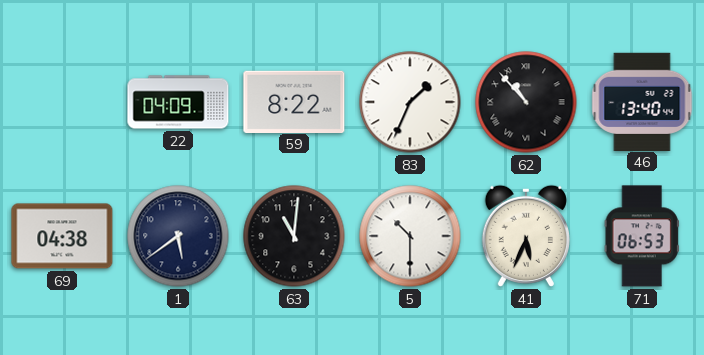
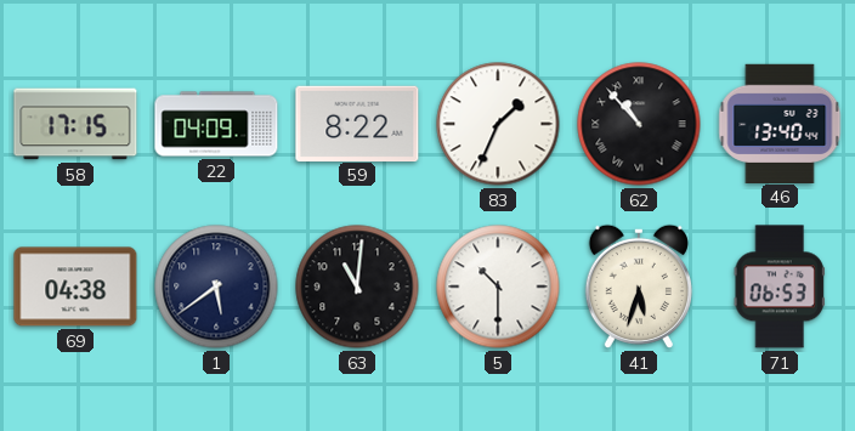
58: none -> 17:15 (75, 124)
41: 5:34 -> 5:33 (639, 287)
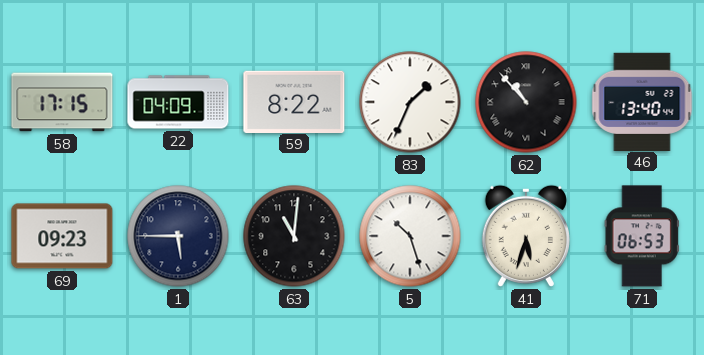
69: 04:38 -> 09:23 (62, 236)
1: 5:39 -> 5:45 (178, 236)
5: 10:30 -> 10:27 (410, 236)
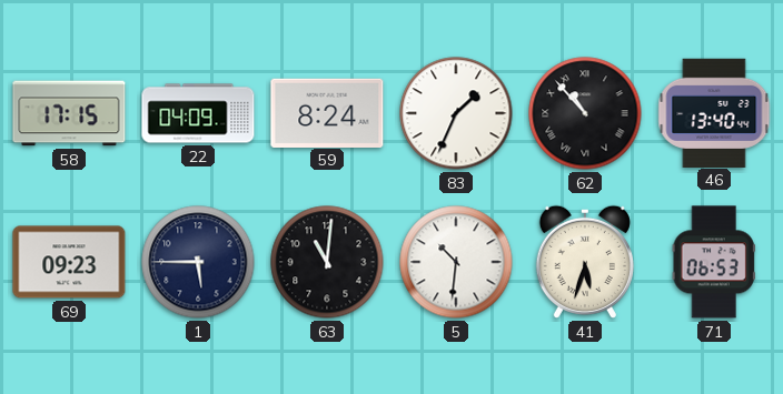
59: 8:22 -> 8:24 (327, 112)
5: 10:27 -> 10:31 (456, 262)
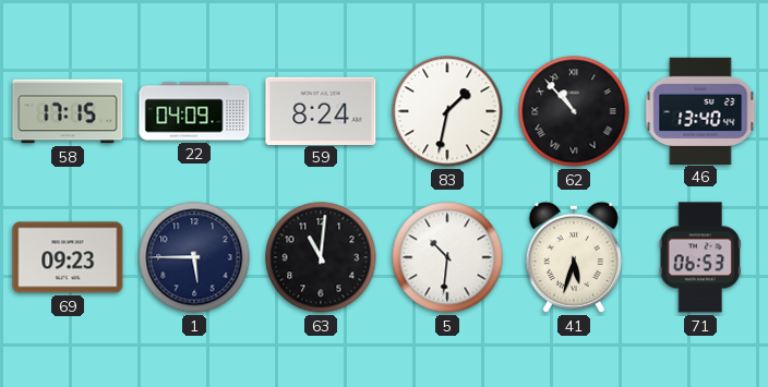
83: 1:34 -> 1:32 (447, 111)
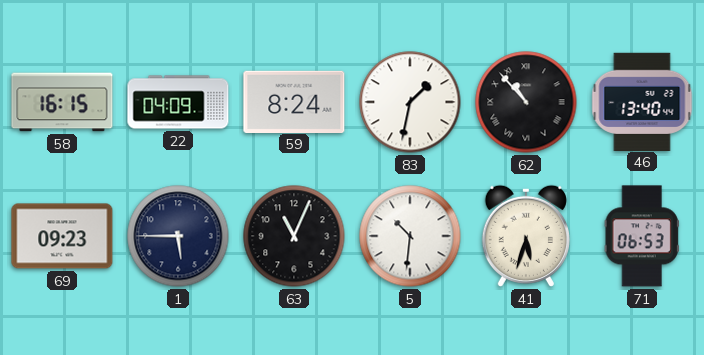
58: 17:15 -> 16:15 (62, 102)
63: 11:01 -> 11:04 (294, 236)
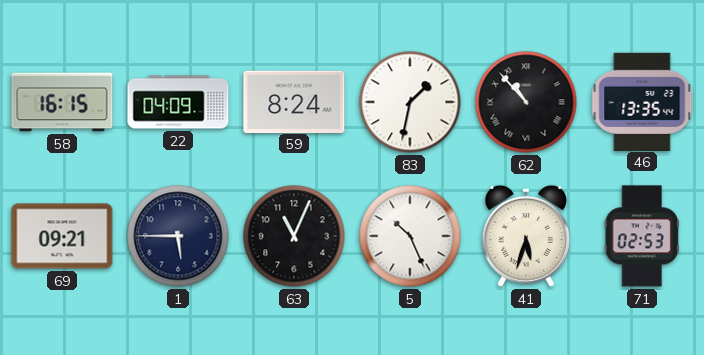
46: 13:40 -> 13:35 (642, 101)
69: 09:23 -> 09:21 (62, 236)
5: 10:31 -> 10:26 (410, 236)
71: 06:53 -> 02:53 (642, 236)
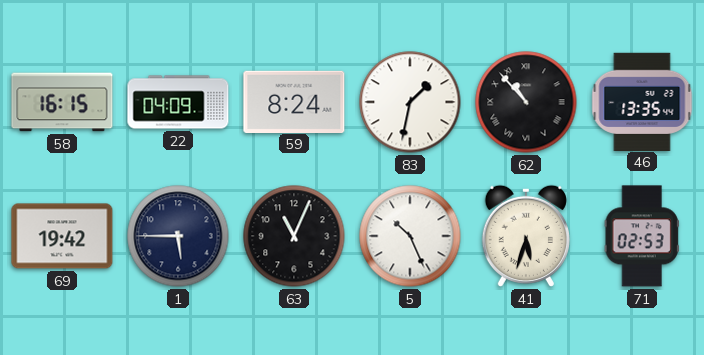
69: 09:21 -> 19:42 (62, 236)
